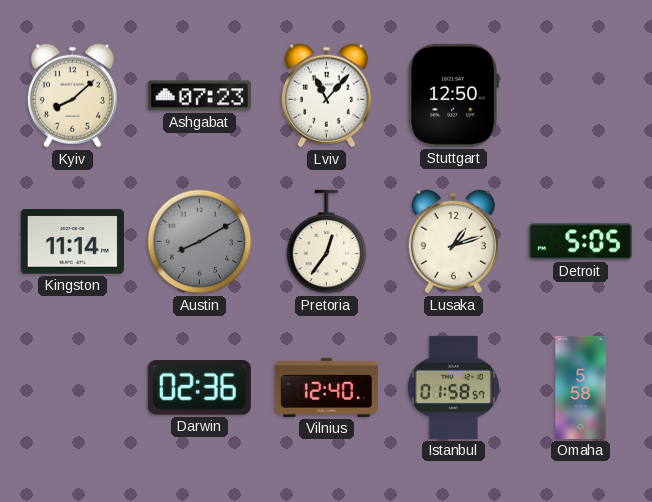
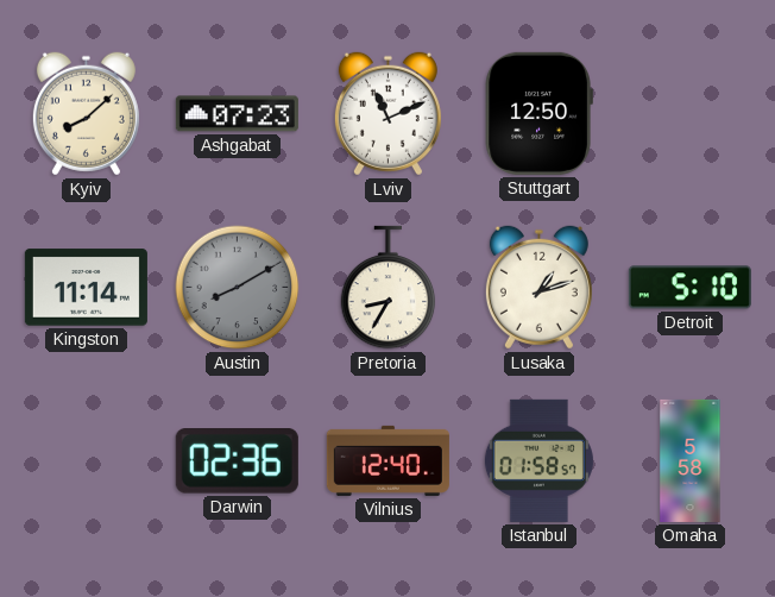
Lviv: 11:07 -> 11:11 (387, 114)
Pretoria: 12:36 -> 8:35 (389, 288)
Detroit: 5:05 -> 5:10 (689, 288)
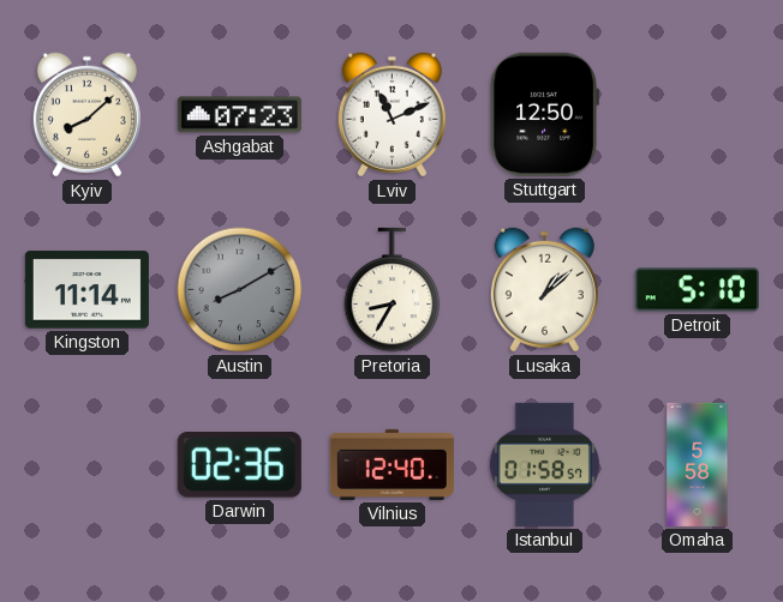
Lusaka: 1:12 -> 1:08 (544, 290)
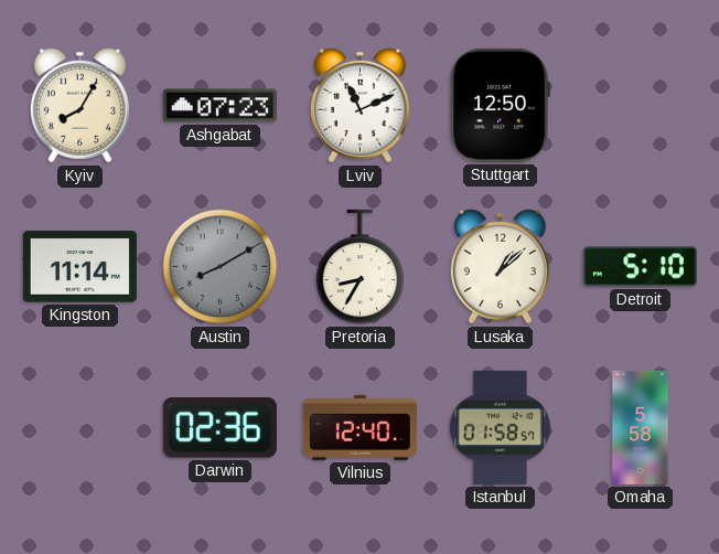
Kyiv: 8:08 -> 8:05 (79, 106)
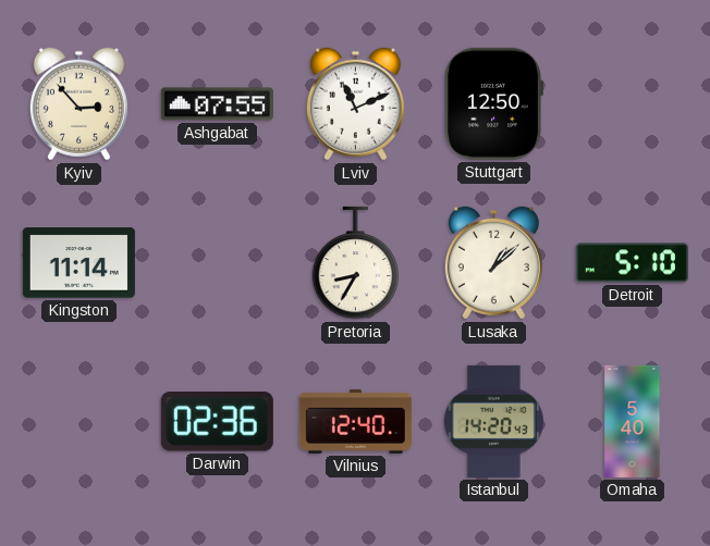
Kyiv: 8:05 -> 2:53 (78, 104)
Ashgabat: 07:23 -> 07:55 (217, 104)
Austin: 8:10 -> none (221, 267)
Istanbul: 01:58 -> 14:20 (493, 421)
Omaha: 5:58 -> 5:40 (633, 421)
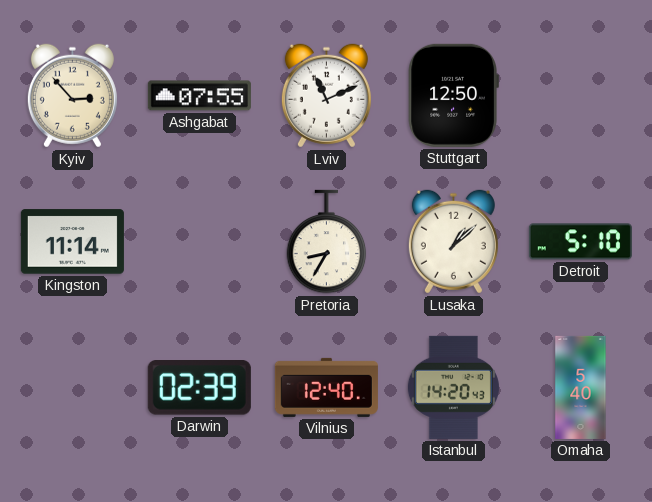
Darwin: 02:36 -> 02:39 (199, 388)
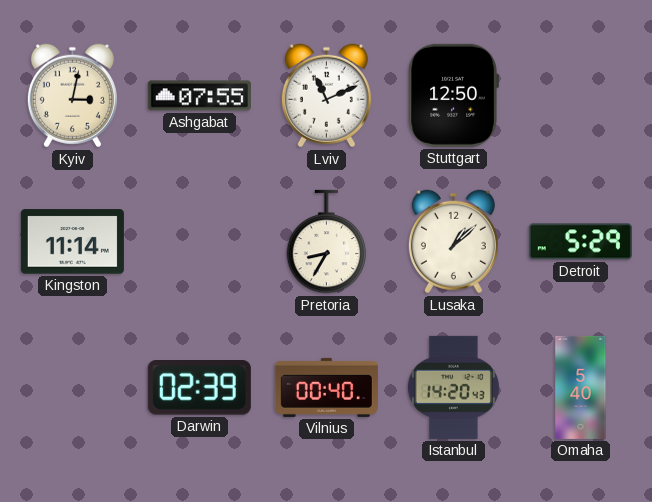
Kyiv: 2:53 -> 3:02 (72, 96)
Detroit: 5:10 -> 5:29 (580, 242)
Vilnius: 12:40 -> 00:40 (326, 387)
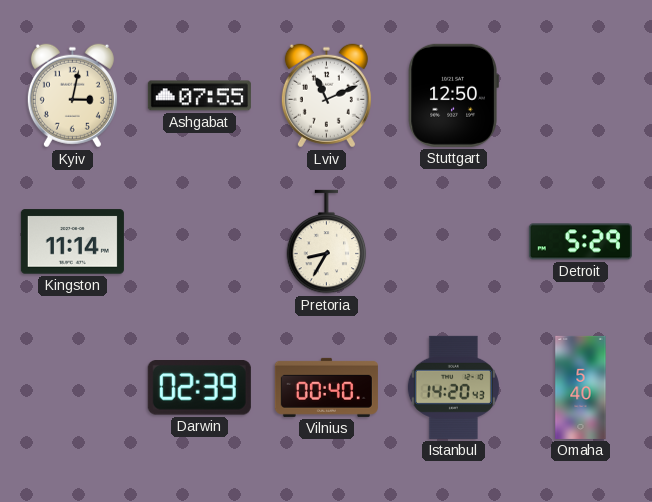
Lusaka: 1:08 -> none (453, 242)
